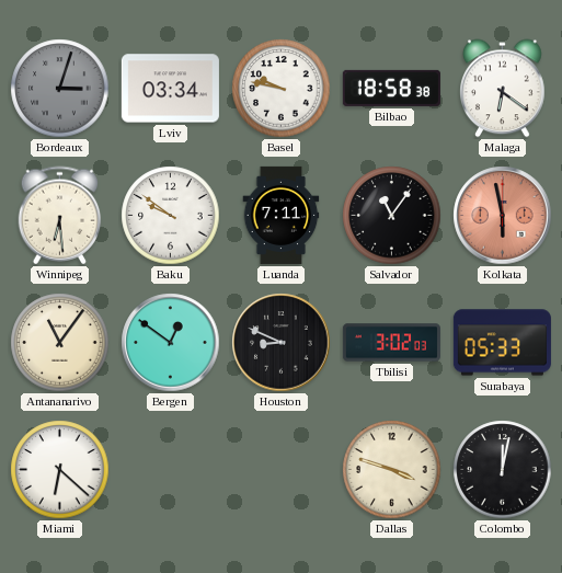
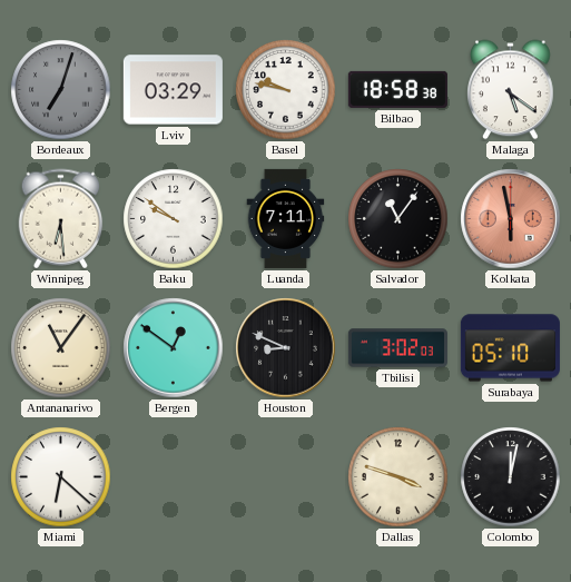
Bordeaux: 3:03 -> 7:03 (61, 90)
Lviv: 03:34 -> 03:29 (173, 90)
Malaga: 6:21 -> 5:21 (511, 90)
Surabaya: 05:33 -> 05:10 (510, 348)
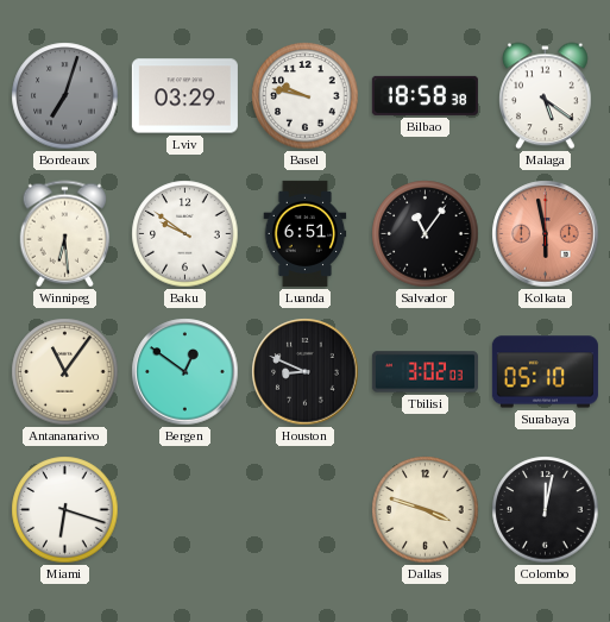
Luanda: 7:11 -> 6:51 (306, 233)
Miami: 6:22 -> 6:18 (65, 510)
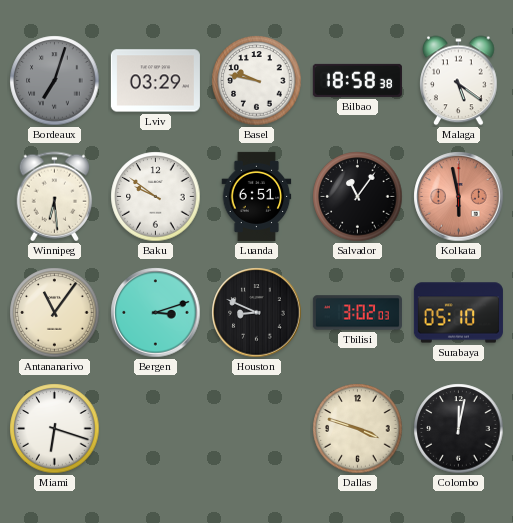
Bergen: 12:51 -> 3:12 (156, 313)
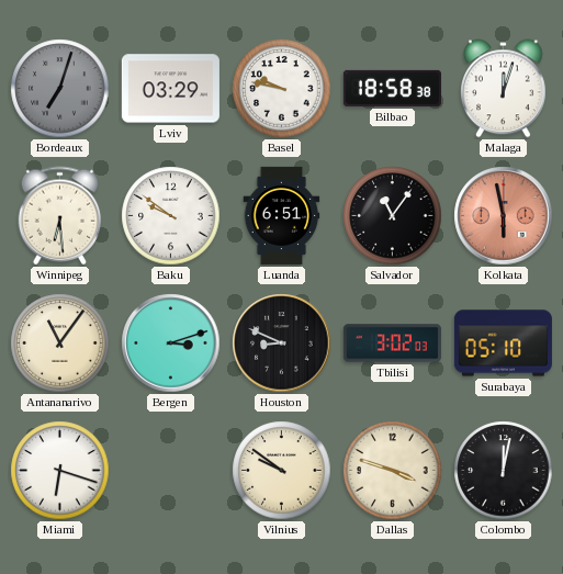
Malaga: 5:21 -> 12:03 (504, 89)
Vilnius: none -> 9:51 (282, 471)
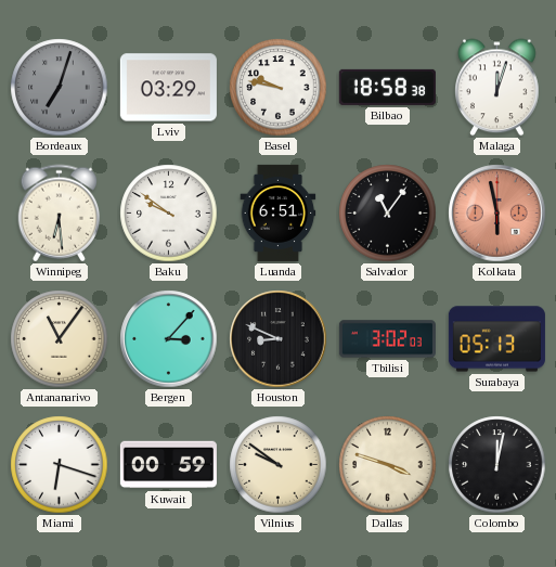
Bergen: 3:12 -> 3:07 (169, 339)
Surabaya: 05:10 -> 05:13 (496, 339)
Kuwait: none -> 00:59 (168, 465)
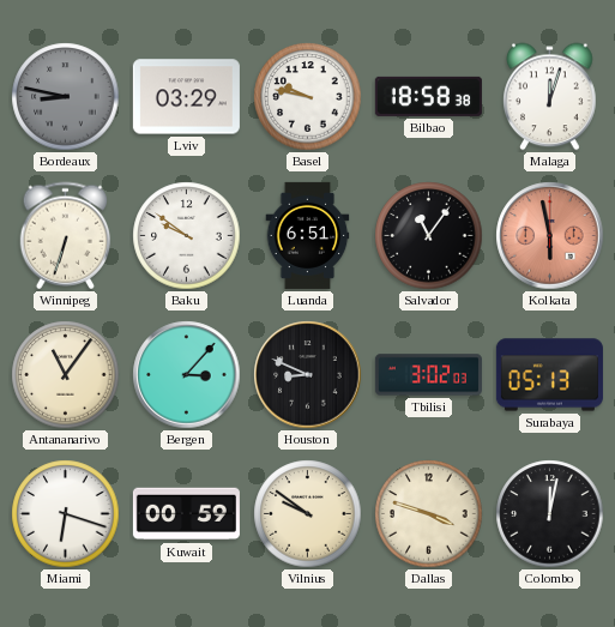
Bordeaux: 7:03 -> 8:47 (66, 97)
Winnipeg: 6:29 -> 6:33 (66, 236)
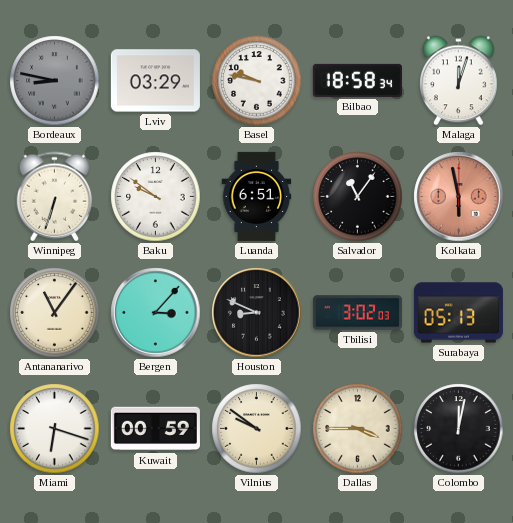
Bilbao: 18:58:38 -> 18:58:34 (357, 80)
Dallas: 3:48 -> 3:45 (358, 429)
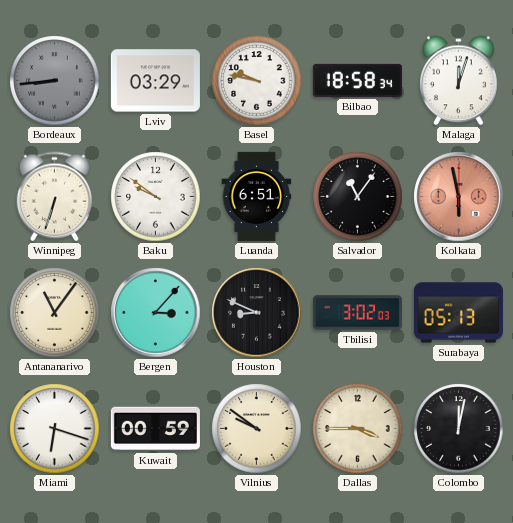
Bordeaux: 8:47 -> 8:44 (55, 81)
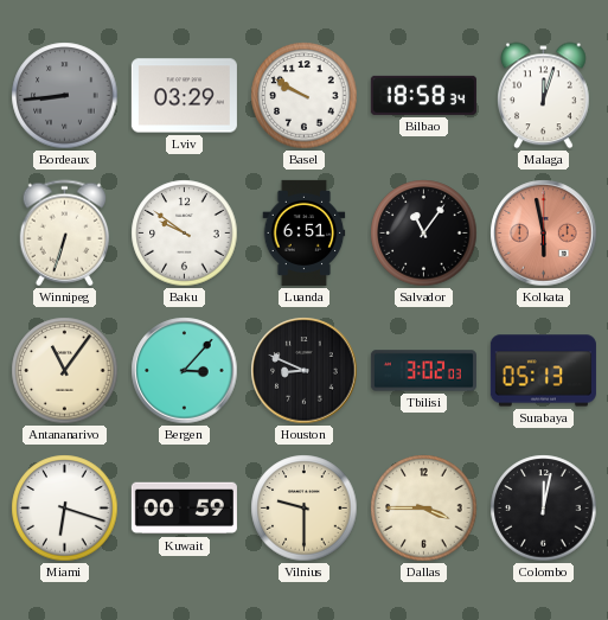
Basel: 9:47 -> 9:50 (305, 96)
Vilnius: 9:51 -> 9:30 (305, 509)
